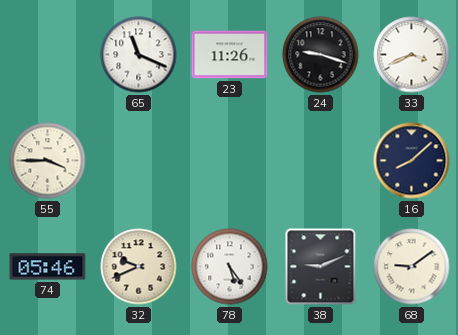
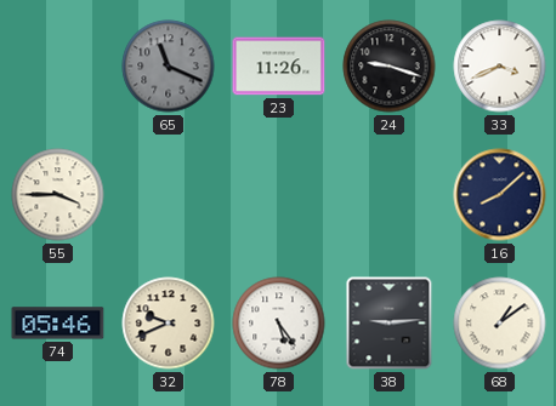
65 dial: white -> grey (169, 67)
38: 9:11 -> 9:14 (390, 324)
68: 9:09 -> 1:09 (500, 324)
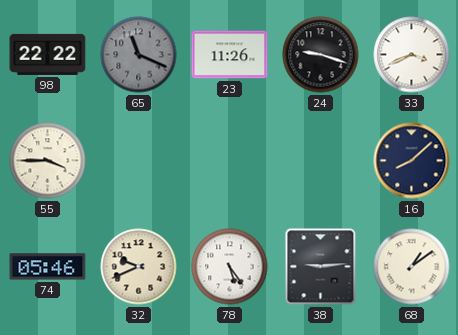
98: none -> 22:22 (48, 54)
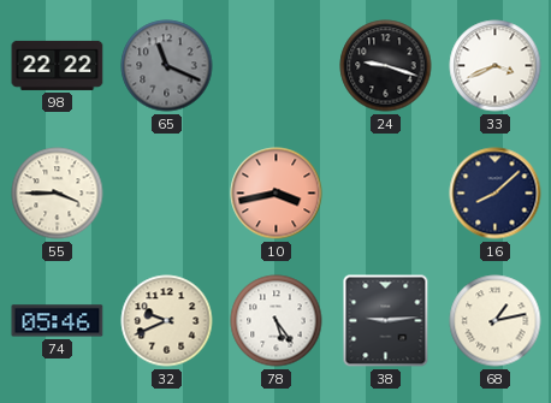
23: 11:26 -> none (230, 55)
10: none -> 3:43 (277, 194)
68: 1:09 -> 1:13 (496, 321)
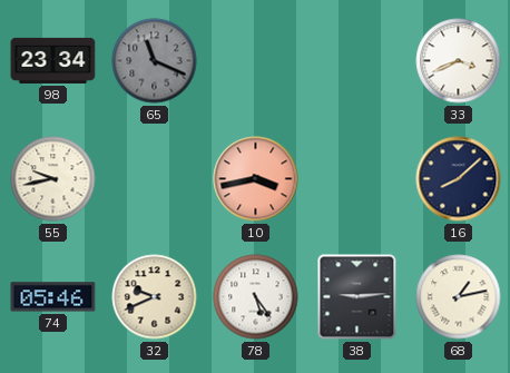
98: 22:22 -> 23:34 (53, 60)
24: 9:18 -> none (386, 66)
55: 3:45 -> 9:43 (53, 179)
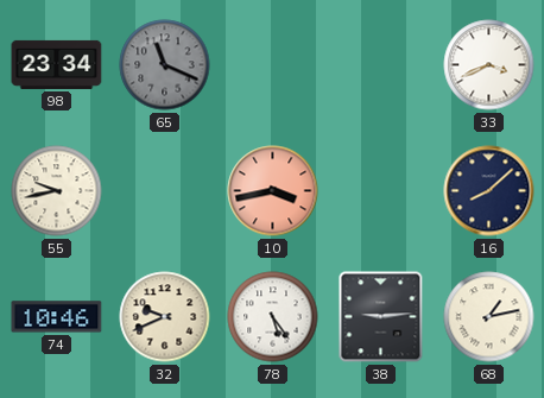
74: 05:46 -> 10:46 (57, 317)
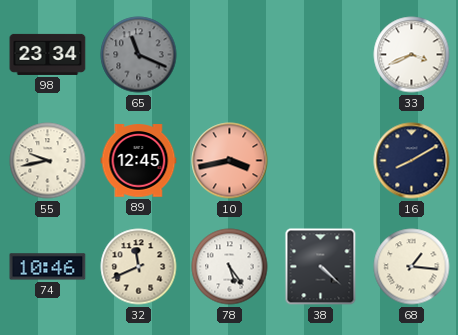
89: none -> 12:45 (139, 161)
16: 8:08 -> 8:10 (412, 161)
32: 9:41 -> 11:41 (139, 267)
38: 9:14 -> 4:22 (321, 267)
68: 1:13 -> 1:16 (412, 267)
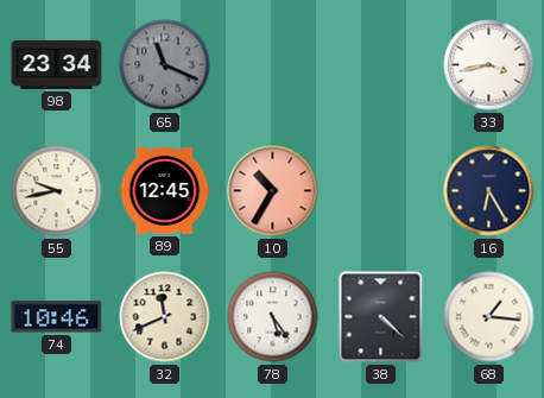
33: 3:41 -> 3:43 (489, 65)
10: 3:43 -> 10:35 (273, 191)
16: 8:10 -> 6:25 (489, 191)
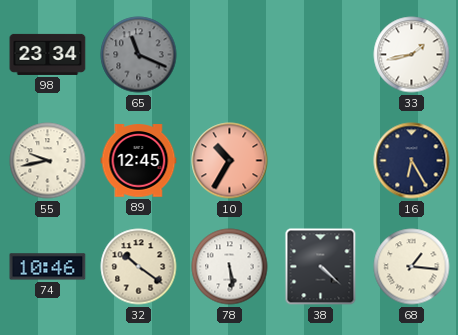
33: 3:43 -> 1:43 (412, 55)
32: 11:41 -> 10:21 (139, 267)
78: 5:24 -> 5:29 (230, 267)
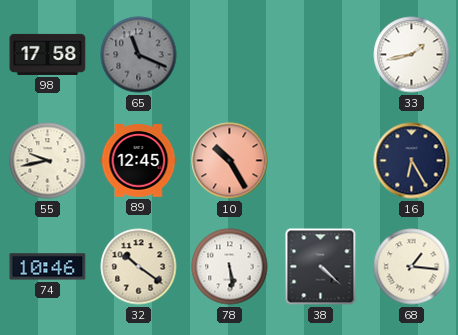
98: 23:34 -> 17:58 (48, 54)
10: 10:35 -> 10:25 (230, 161)
